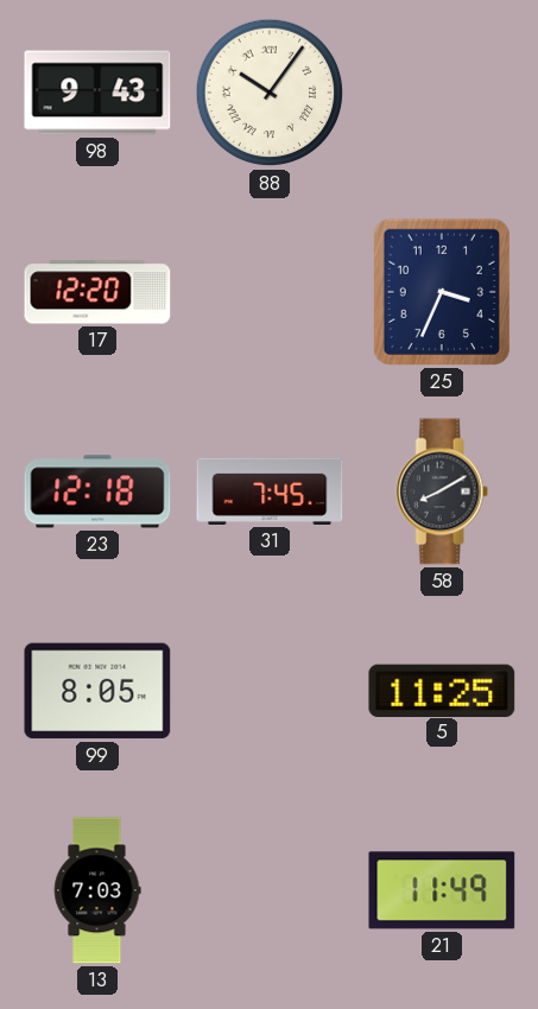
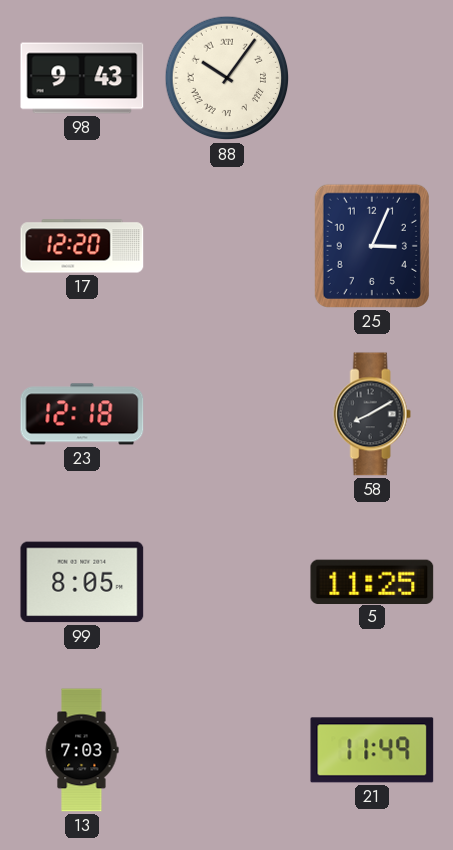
25: 3:34 -> 3:04 (372, 246)
31: 7:45 -> none (270, 491)
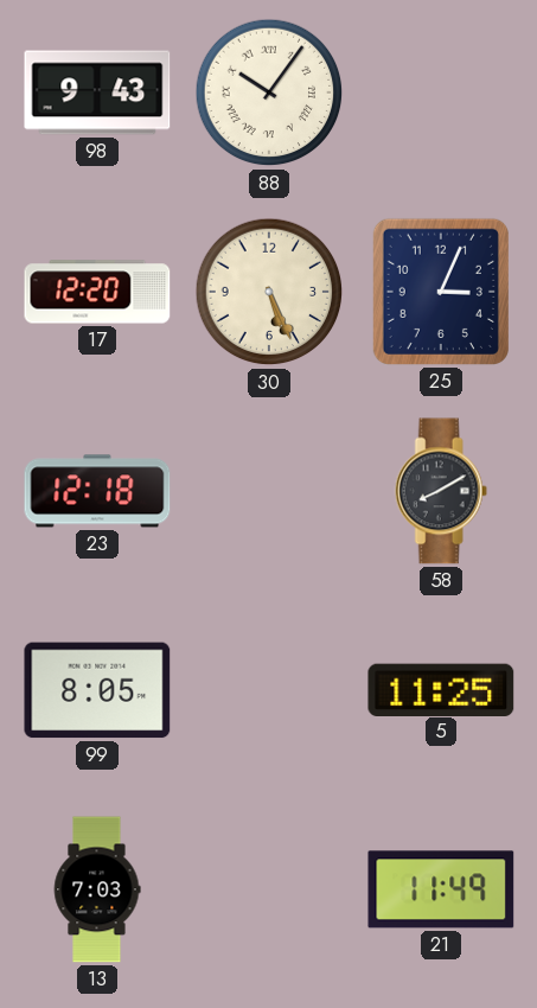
30: none -> 5:26 (269, 292)
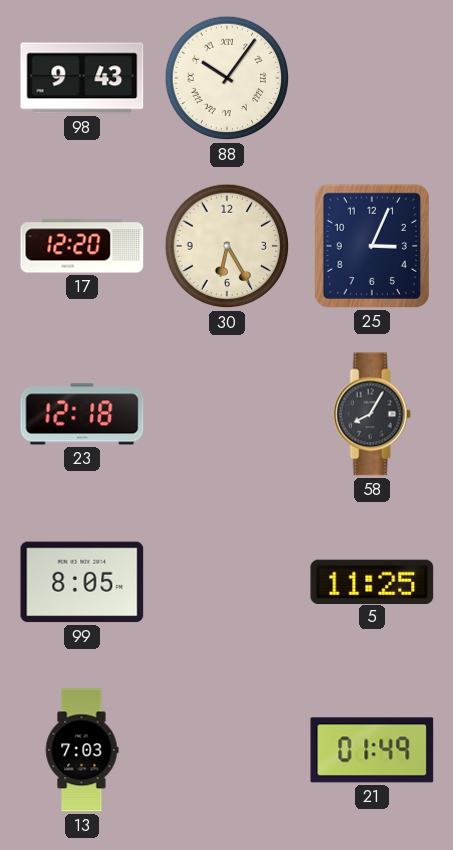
30: 5:26 -> 6:25 (227, 246)
58: 8:10 -> 8:05 (372, 414)
21: 11:49 -> 01:49 (372, 750)
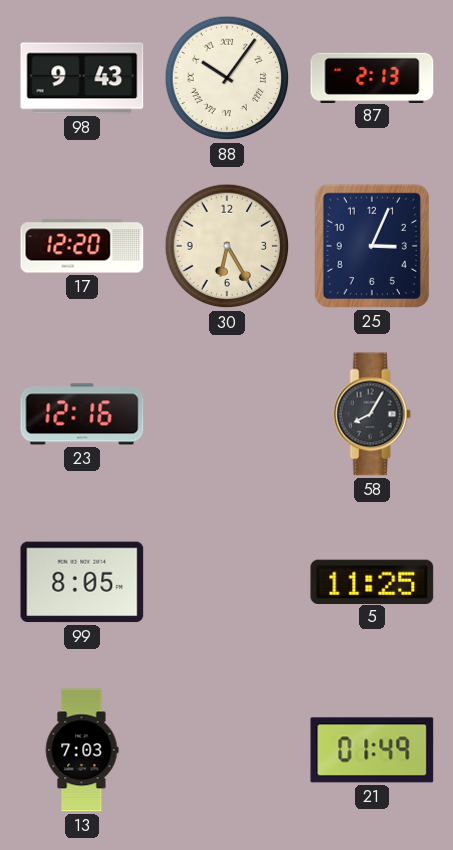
87: none -> 2:13 (372, 77)
23: 12:18 -> 12:16 (82, 414)
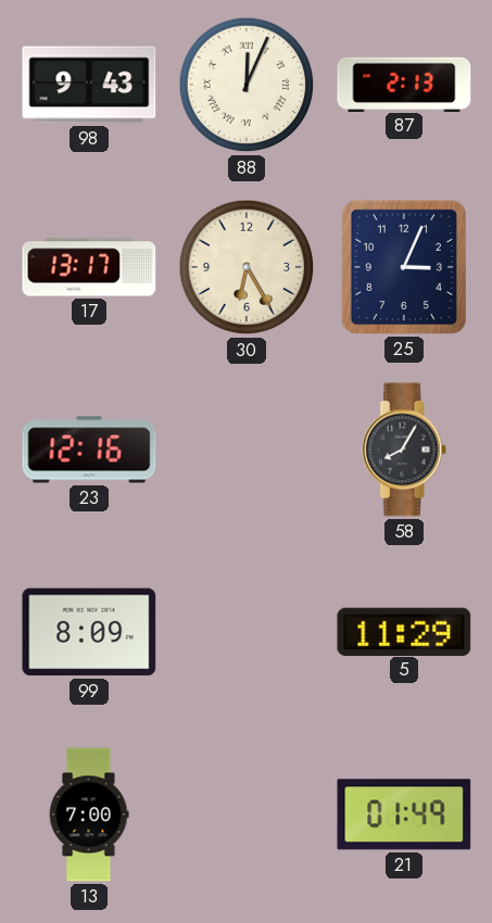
88: 10:06 -> 12:04 (247, 85)
17: 12:20 -> 13:17 (89, 267)
99: 8:05 -> 8:09 (89, 632)
5: 11:25 -> 11:29 (404, 631)
13: 7:03 -> 7:00 (89, 814)
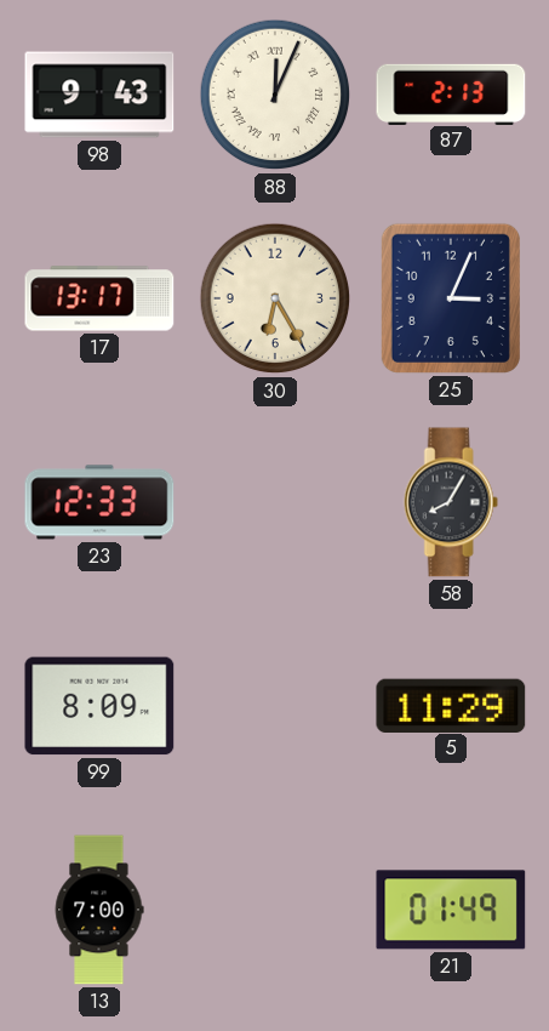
23: 12:16 -> 12:33 (99, 502)
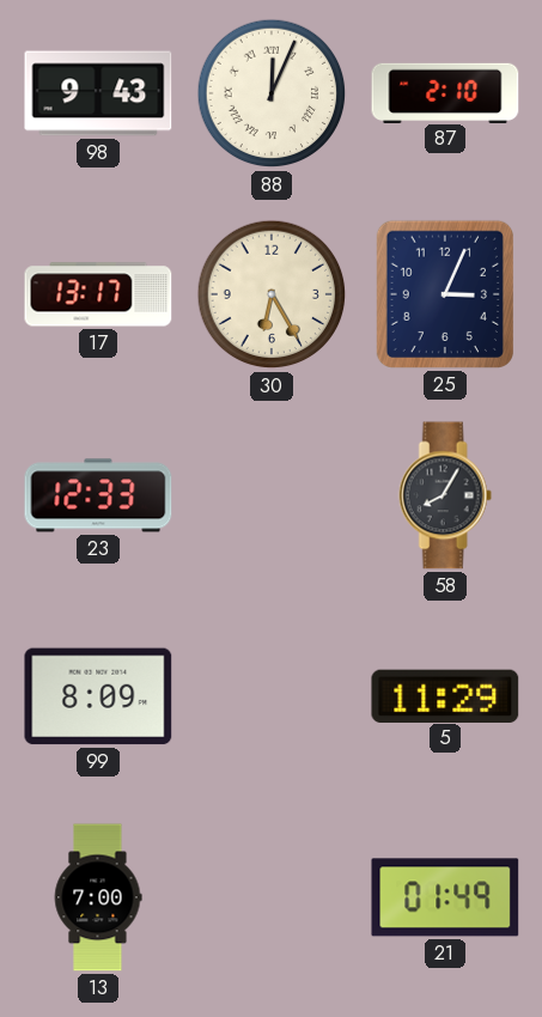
87: 2:13 -> 2:10 (445, 92)
